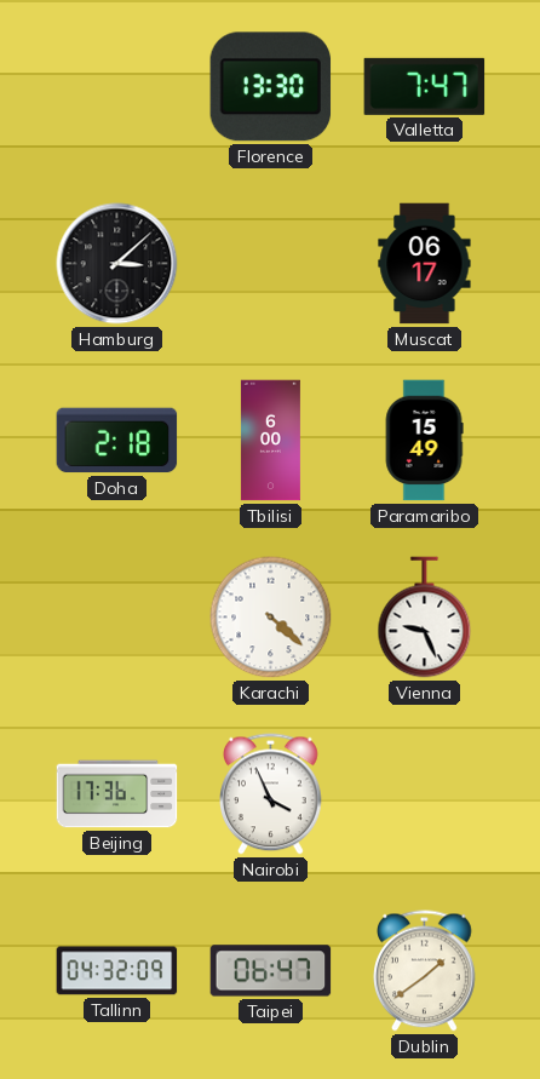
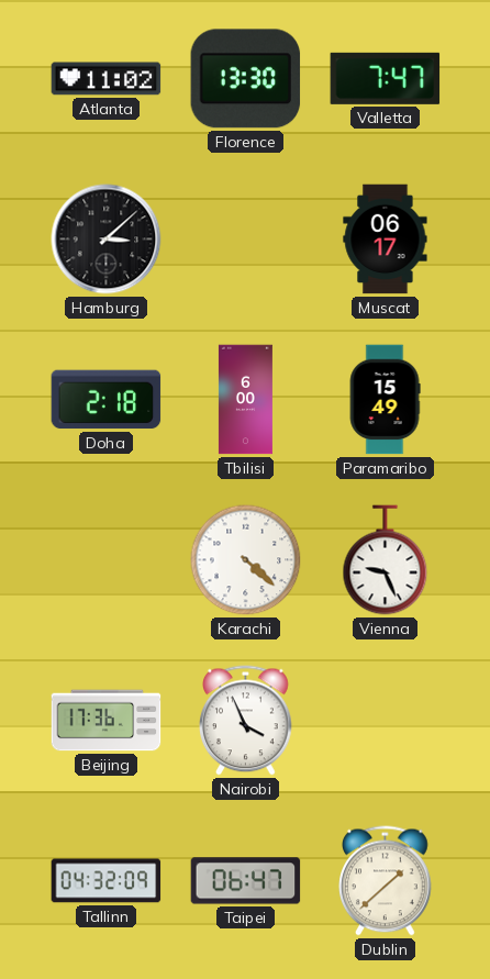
Atlanta: none -> 11:02 (107, 79)
Dublin: 1:39 -> 1:38 (386, 881)
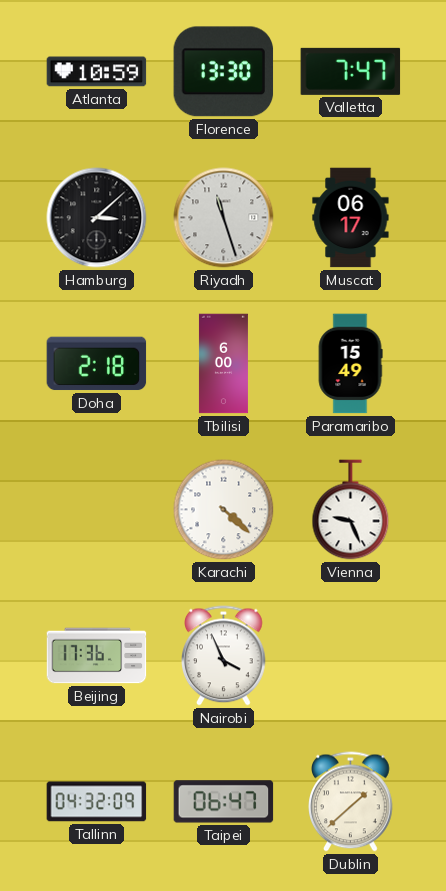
Atlanta: 11:02 -> 10:59 (97, 72)
Riyadh: none -> 11:27 (224, 218)
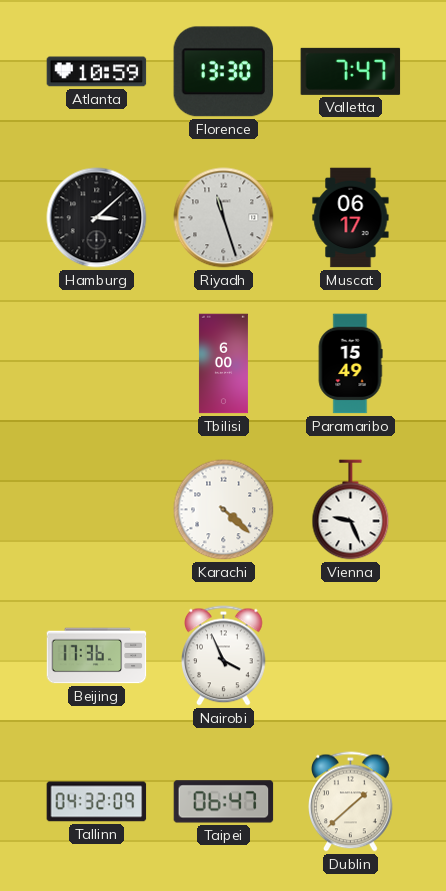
Doha: 2:18 -> none (97, 364)
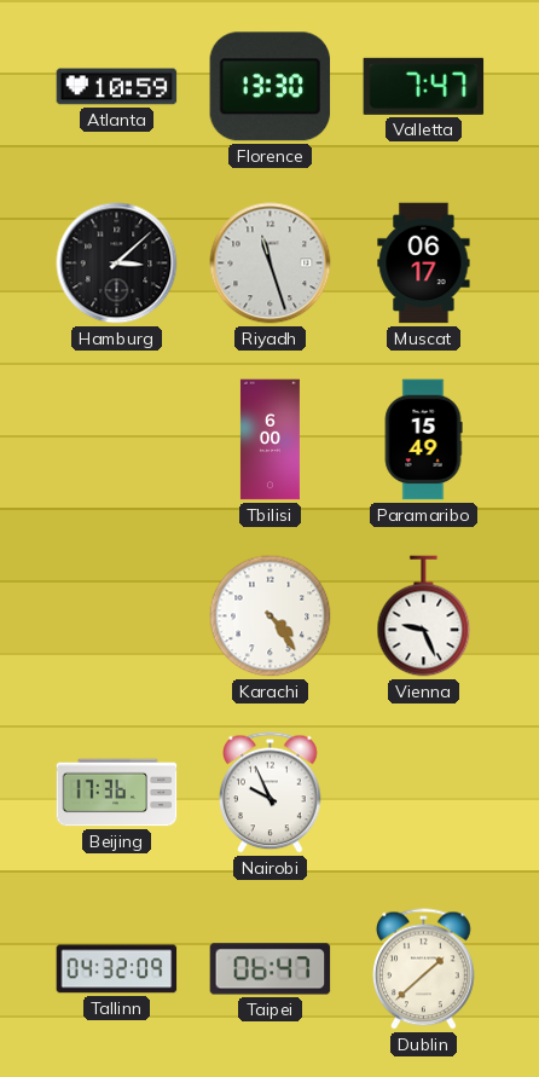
Karachi: 4:22 -> 4:24 (271, 616)
Nairobi: 3:56 -> 9:56 (271, 793)
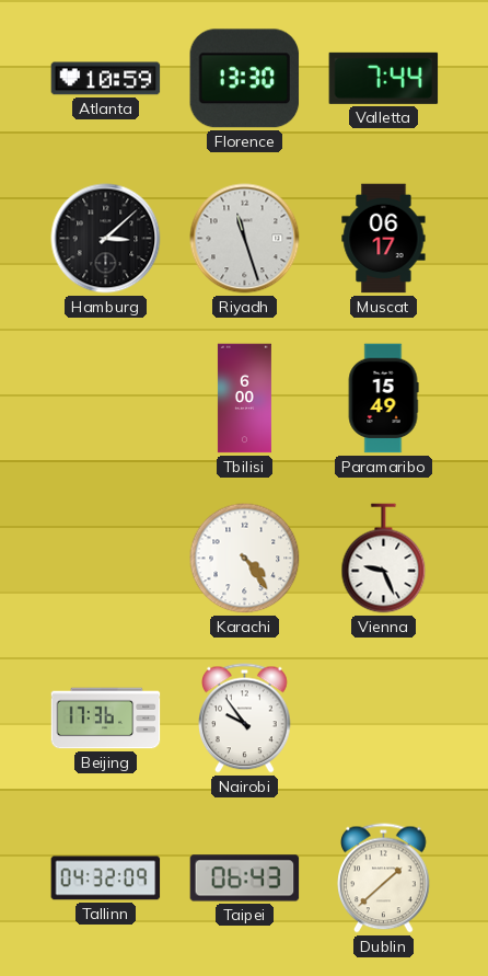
Valletta: 7:47 -> 7:44 (384, 78)
Nairobi: 9:56 -> 9:54 (245, 719)
Taipei: 06:47 -> 06:43 (245, 879)
